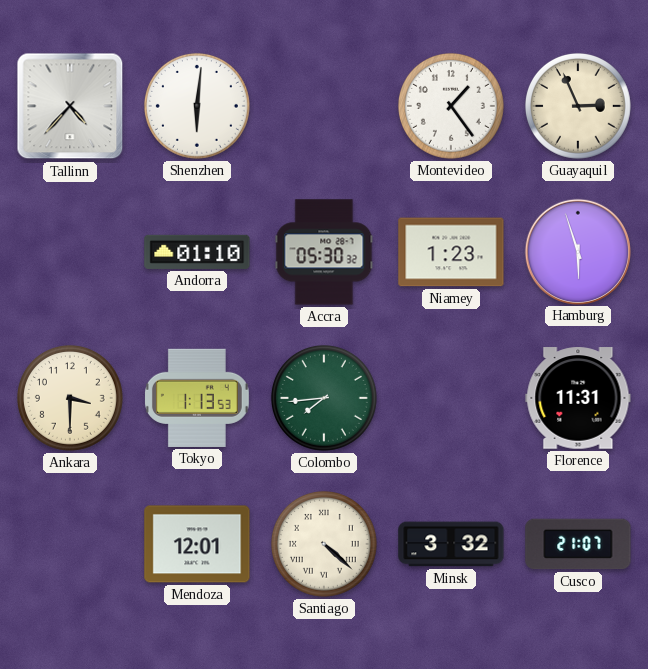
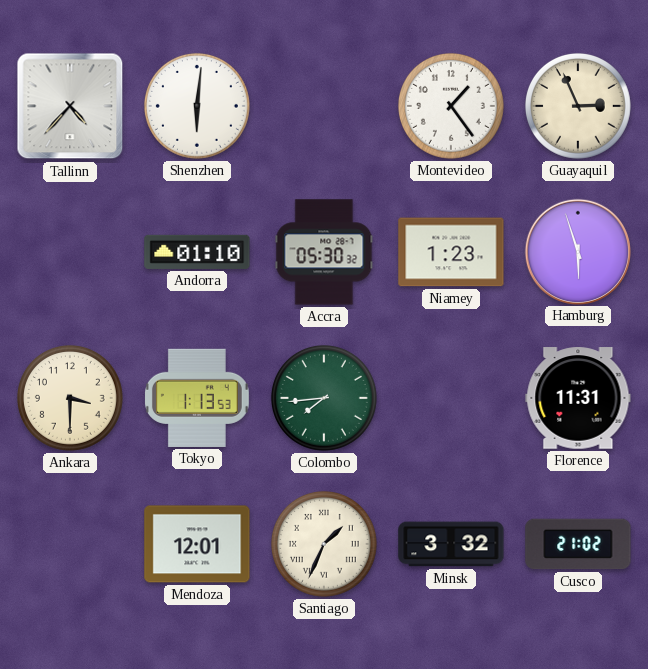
Santiago: 4:22 -> 1:34 (324, 544)
Cusco: 21:07 -> 21:02 (578, 544)
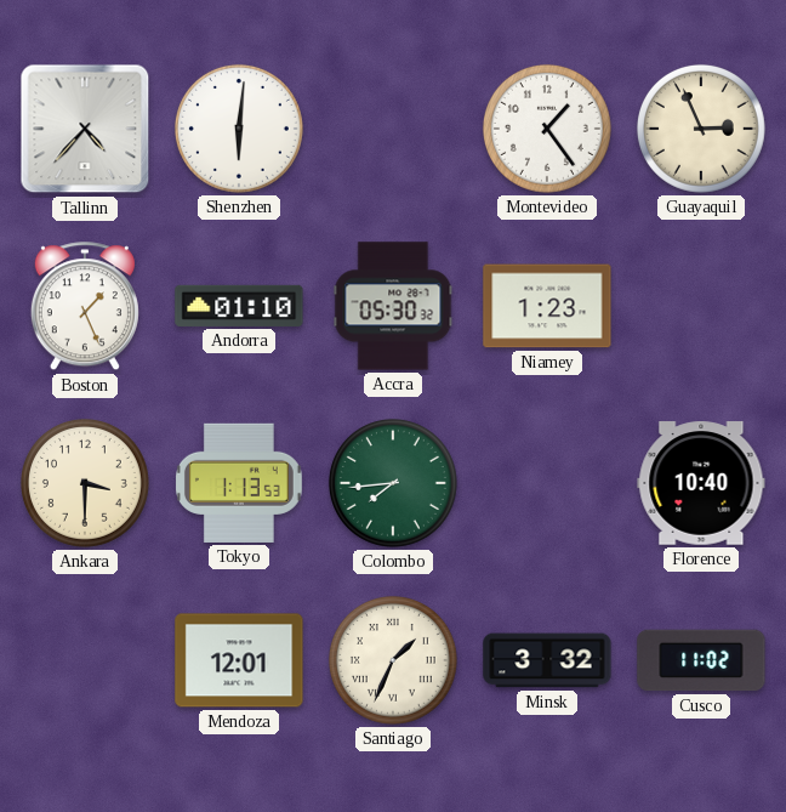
Boston: none -> 1:26 (85, 307)
Hamburg: 5:57 -> none (577, 251)
Florence: 11:31 -> 10:40 (701, 483)
Cusco: 21:02 -> 11:02 (701, 660)
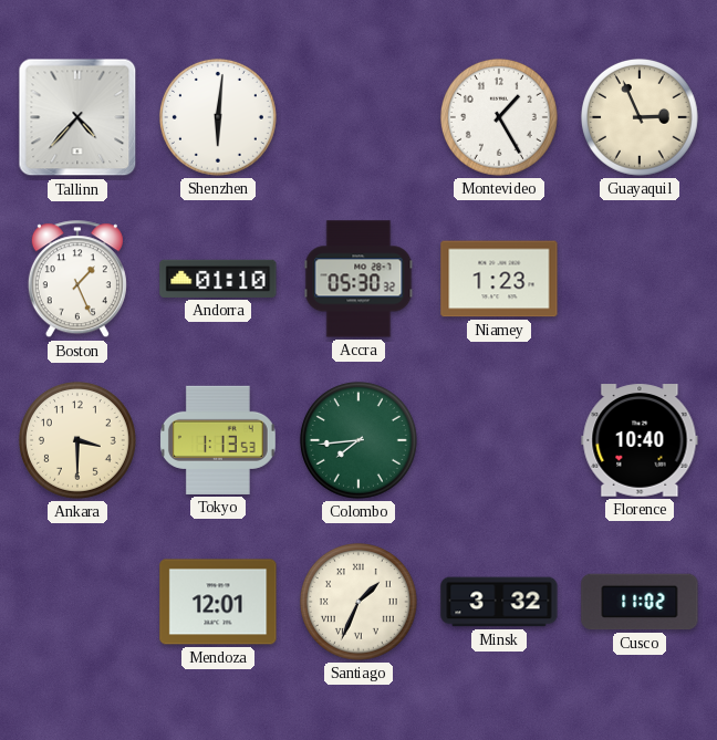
Montevideo: 1:24 -> 1:25 (499, 117)
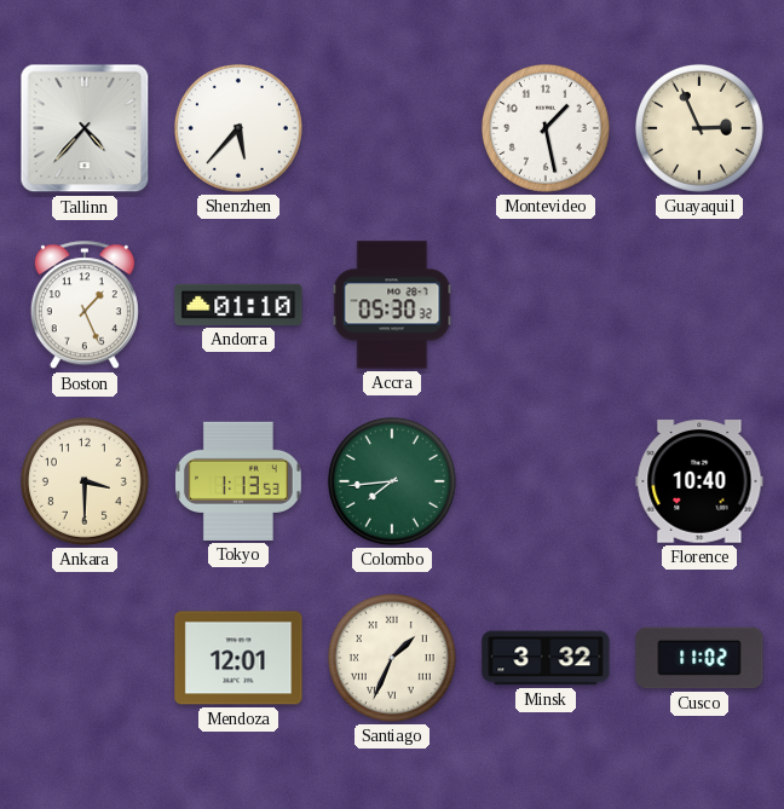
Shenzhen: 6:01 -> 5:37 (238, 128)
Montevideo: 1:25 -> 1:28 (546, 128)
Niamey: 1:23 -> none (499, 279)
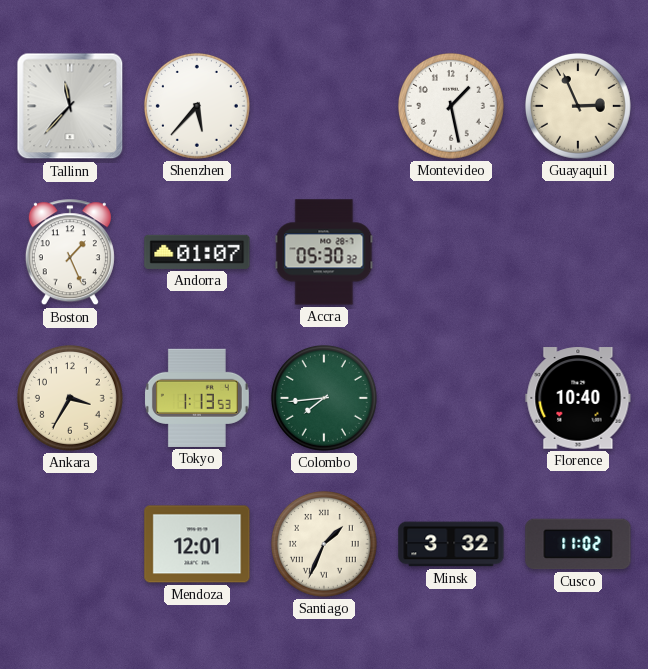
Tallinn: 4:37 -> 11:37 (70, 106)
Andorra: 01:10 -> 01:07 (197, 252)
Ankara: 3:30 -> 3:35 (70, 398)
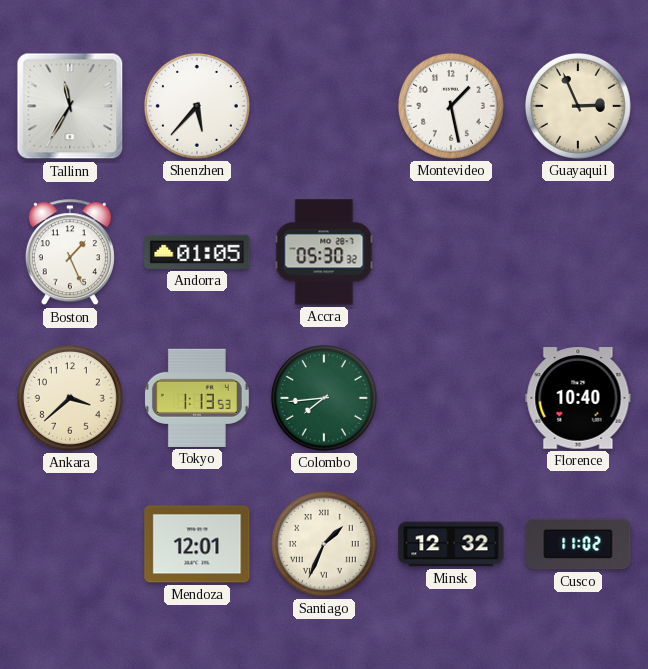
Tallinn: 11:37 -> 11:35 (70, 106)
Andorra: 01:07 -> 01:05 (197, 252)
Ankara: 3:35 -> 3:38 (70, 398)
Minsk: 3:32 -> 12:32 (451, 544)
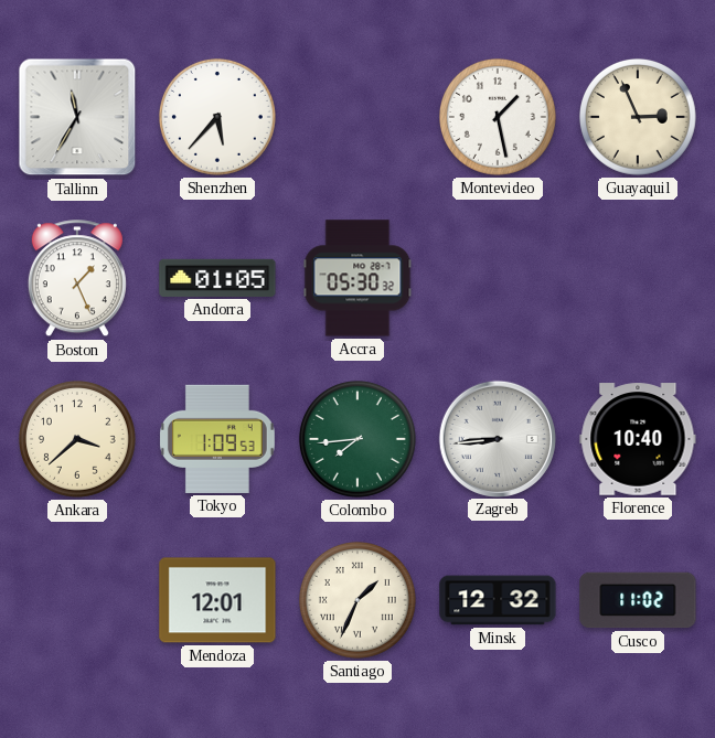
Tokyo: 1:13 -> 1:09 (217, 439)
Zagreb: none -> 8:44 (497, 438)
